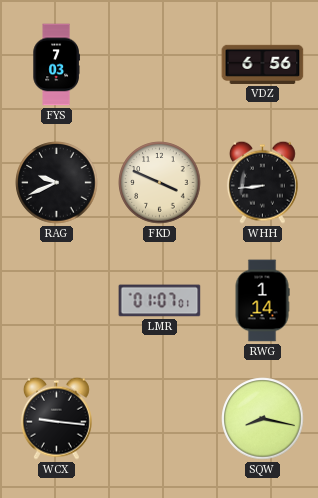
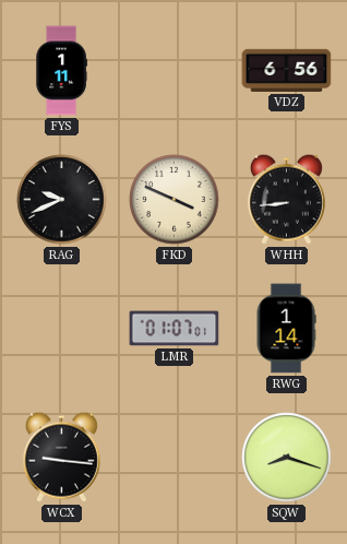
FYS: 7:03 -> 1:11 (61, 71)
SQW: 8:17 -> 8:18 (287, 458)
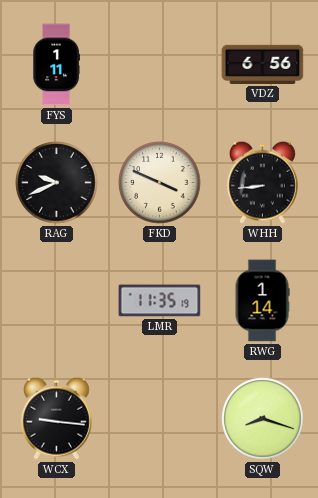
LMR: 01:07 -> 11:35 (160, 301)
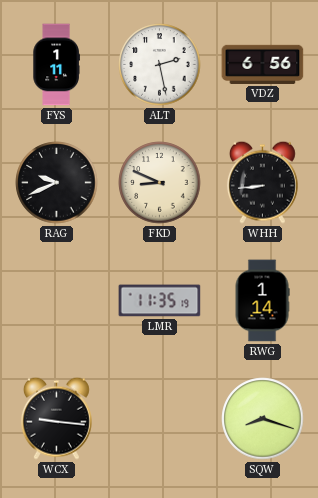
ALT: none -> 2:28 (160, 65)
FKD: 3:49 -> 8:49 (160, 183)
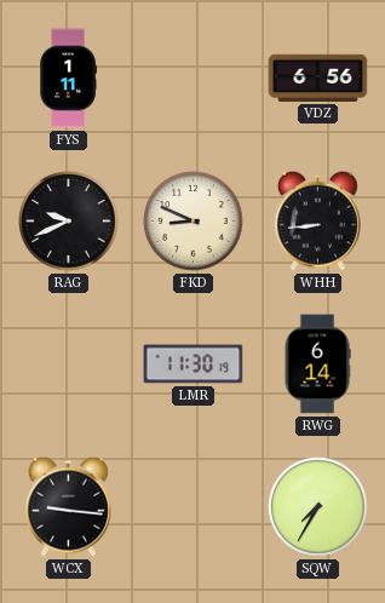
ALT: 2:28 -> none (160, 65)
LMR: 11:35 -> 11:30 (194, 364)
RWG: 1:14 -> 6:14 (317, 364)
SQW: 8:18 -> 7:35 (318, 507)
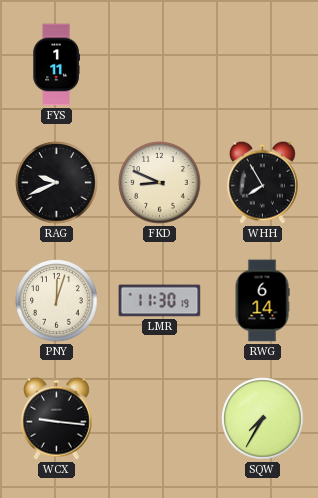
VDZ: 6:56 -> none (318, 77)
WHH: 8:44 -> 7:55 (262, 182)
PNY: none -> 12:03 (57, 301)
